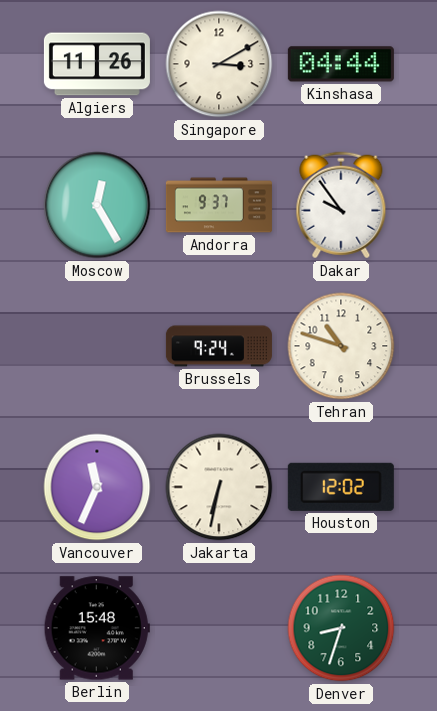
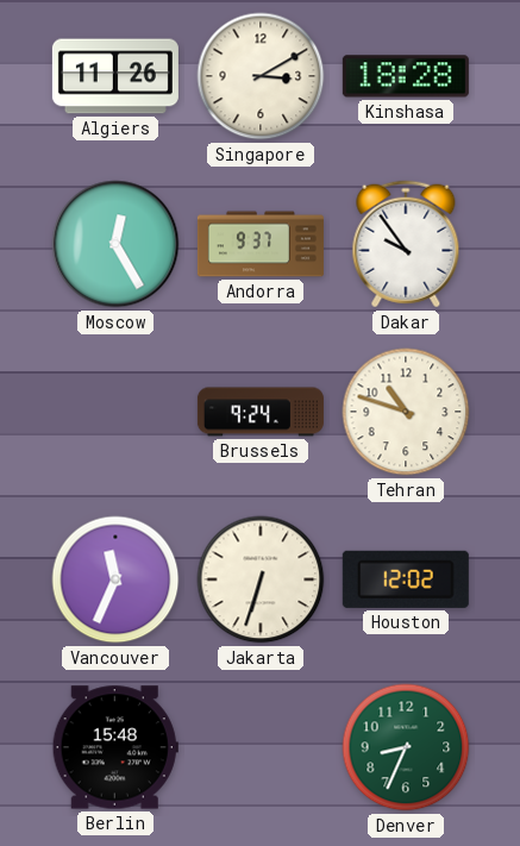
Kinshasa: 04:44 -> 18:28 (406, 76)
Jakarta: 6:32 -> 6:33 (261, 579)
Denver: 8:33 -> 8:34 (406, 747)
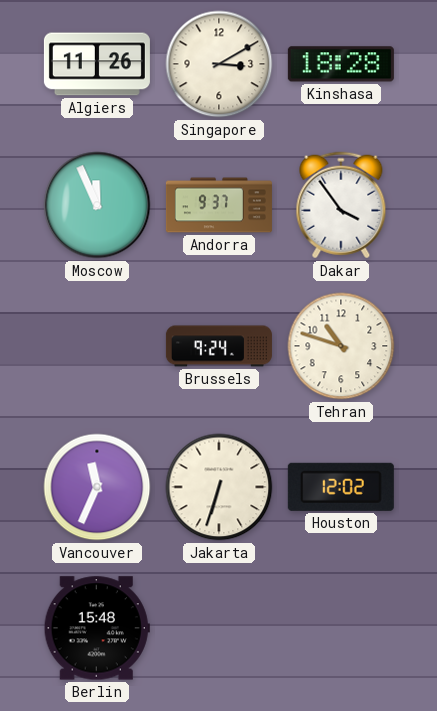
Moscow: 12:25 -> 11:56 (97, 205)
Dakar: 9:54 -> 3:54 (341, 205)
Denver: 8:34 -> none (406, 747)
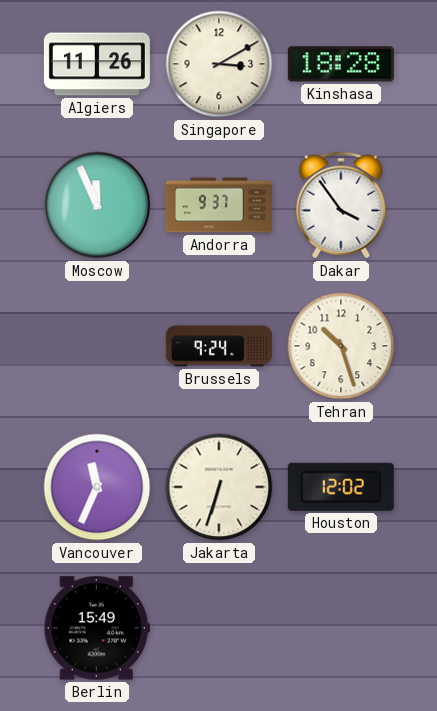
Tehran: 10:48 -> 10:27 (341, 346)
Berlin: 15:48 -> 15:49 (97, 628)
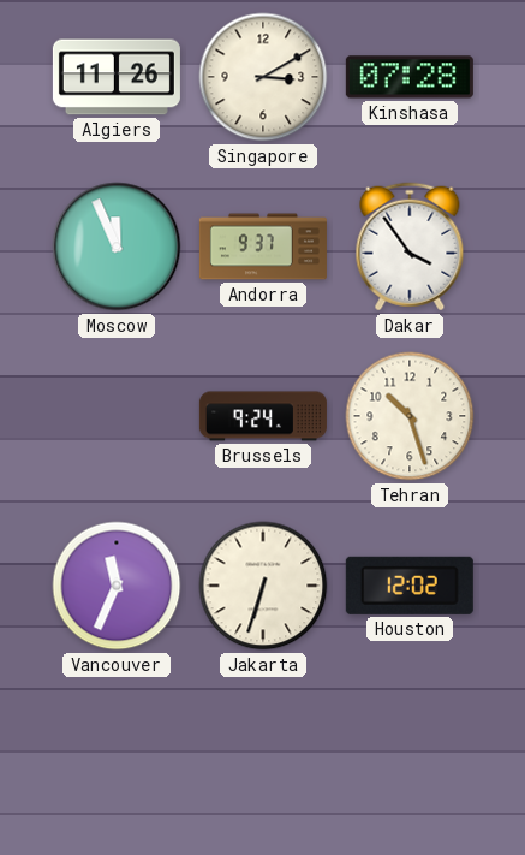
Kinshasa: 18:28 -> 07:28 (410, 77)
Berlin: 15:49 -> none (97, 628)
